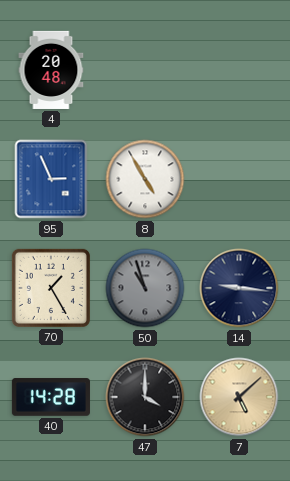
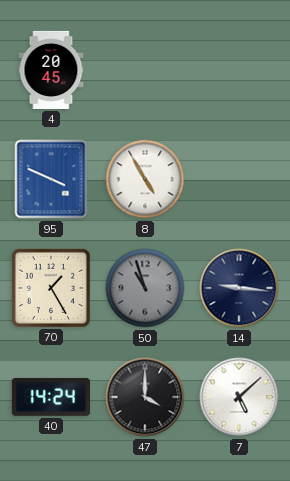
4: 20:48 -> 20:45 (51, 70)
95: 2:56 -> 3:49 (51, 179)
40: 14:28 -> 14:24 (51, 397)
7 dial: champagne -> white (239, 397)
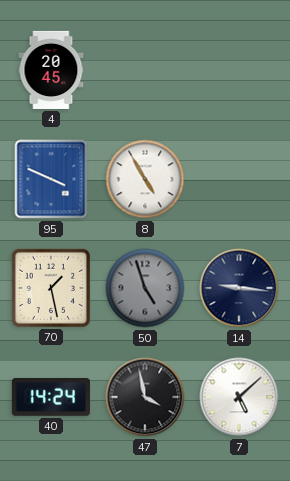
70: 1:25 -> 1:28 (51, 288)
50: 10:57 -> 4:57 (145, 288)
47: 4:00 -> 3:58 (145, 397)
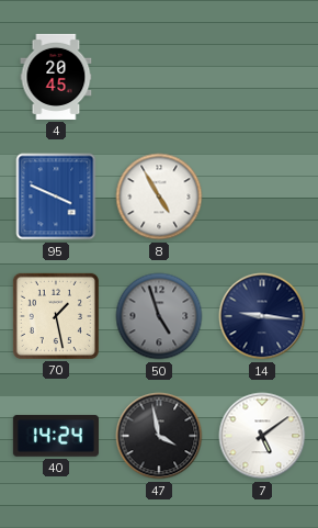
7: 5:08 -> 5:09 (262, 436)
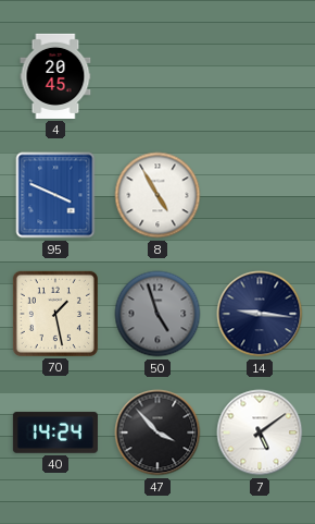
47: 3:58 -> 3:53 (157, 432)
